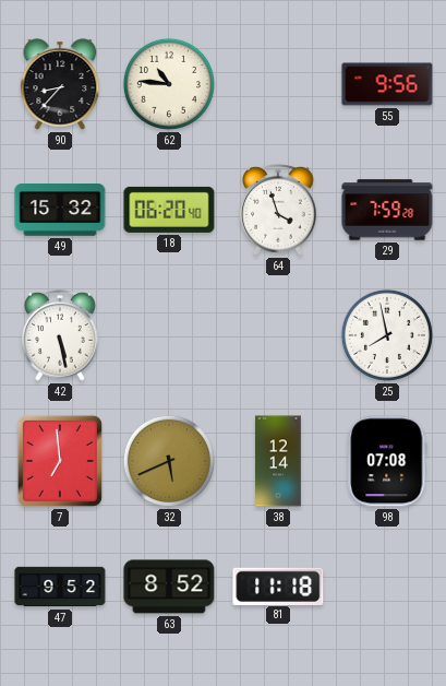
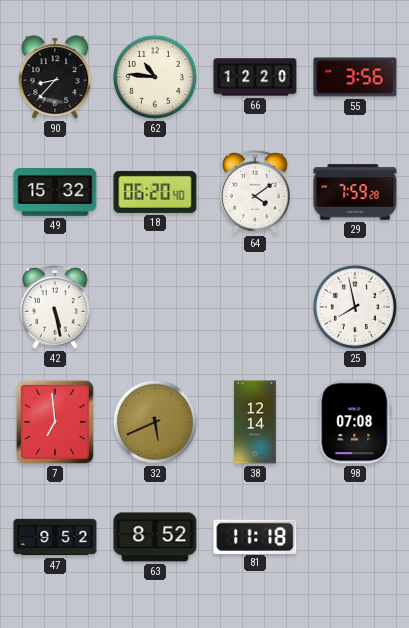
66: none -> 12:20 (255, 77)
55: 9:56 -> 3:56 (355, 77)
64: 3:57 -> 4:09 (255, 193)
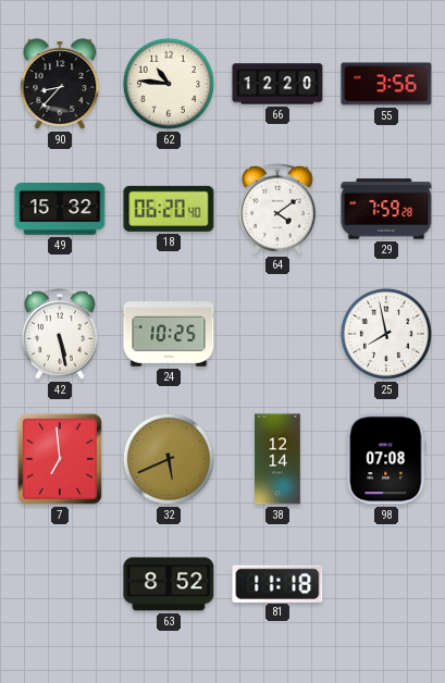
24: none -> 10:25 (169, 334)
47: 9:52 -> none (55, 537)
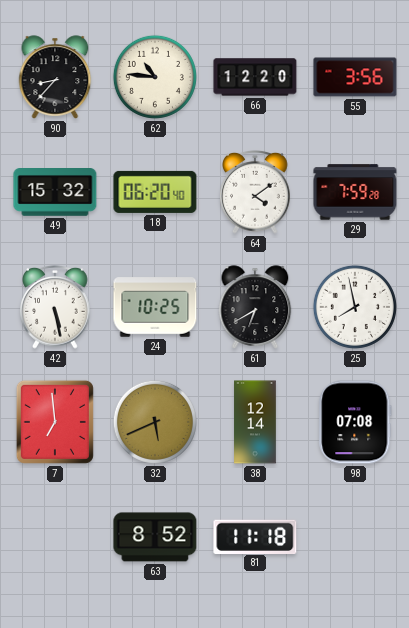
61: none -> 6:40 (255, 307)
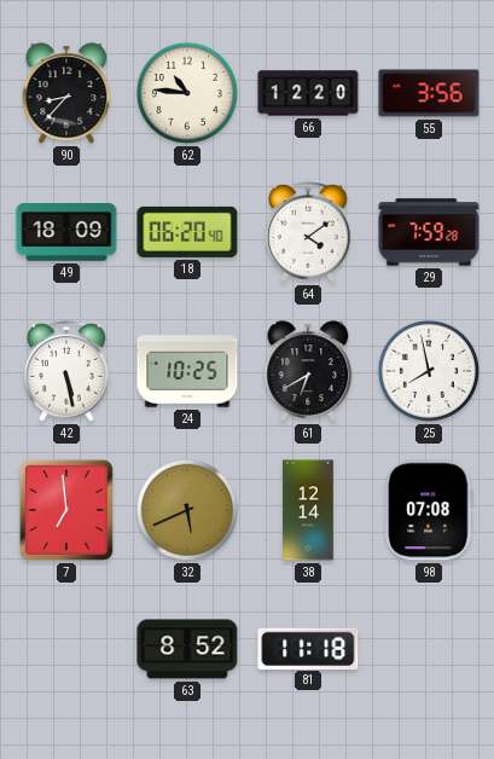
49: 15:32 -> 18:09 (66, 232)
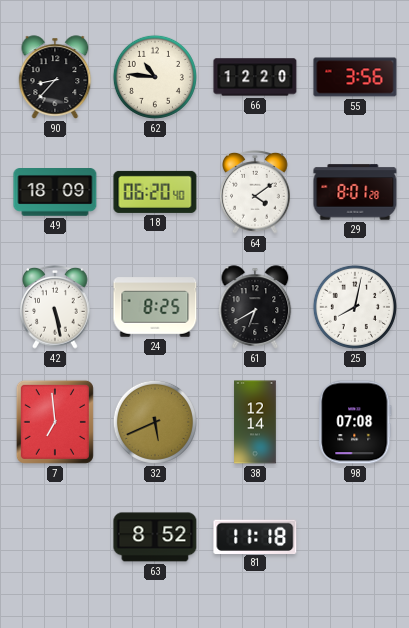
29: 7:59 -> 8:01 (355, 192)
24: 10:25 -> 8:25 (155, 307)
25: 7:58 -> 8:02 (355, 307)
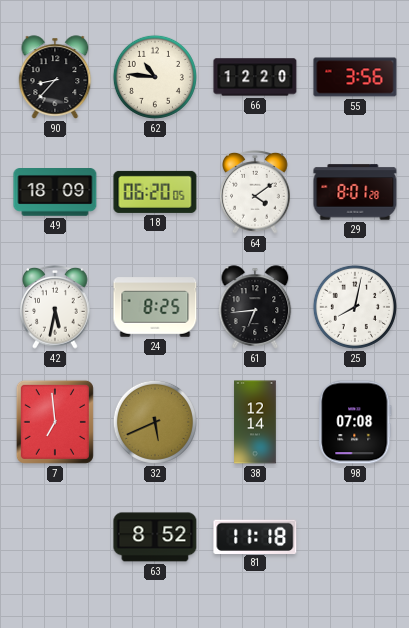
18: 06:20:40 -> 06:20:05 (155, 192)
42: 5:28 -> 5:32 (55, 308)
61: 6:40 -> 6:44 (255, 307)
